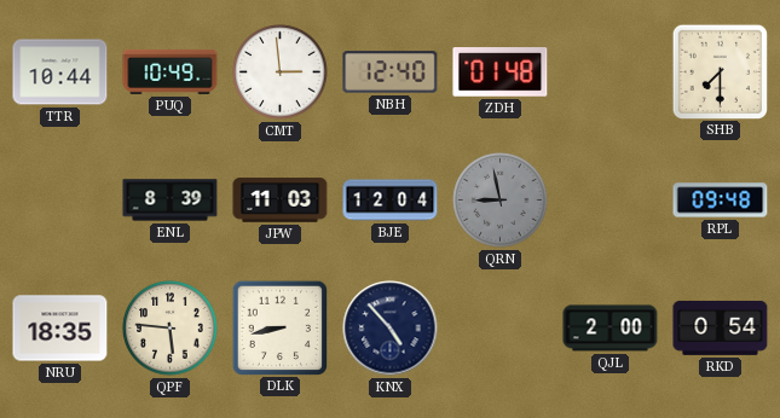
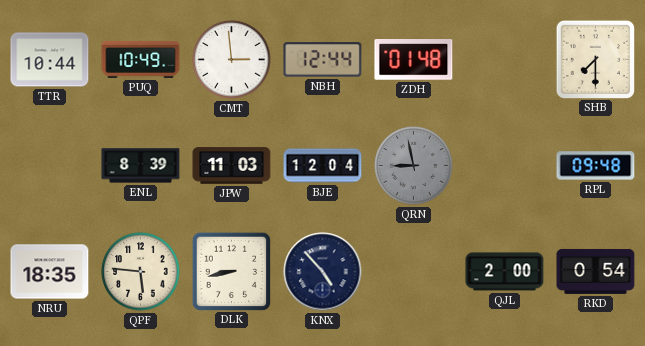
NBH: 12:40 -> 12:44 (323, 60)
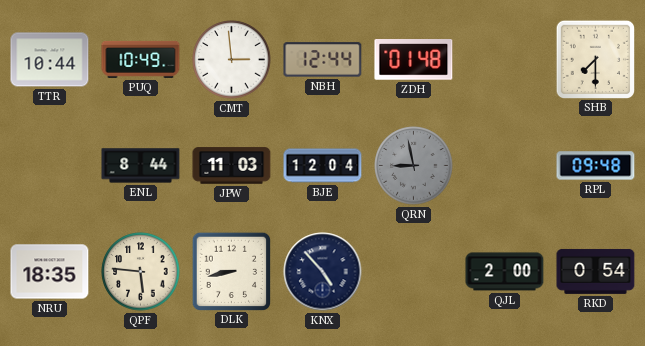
ENL: 8:39 -> 8:44 (141, 166)
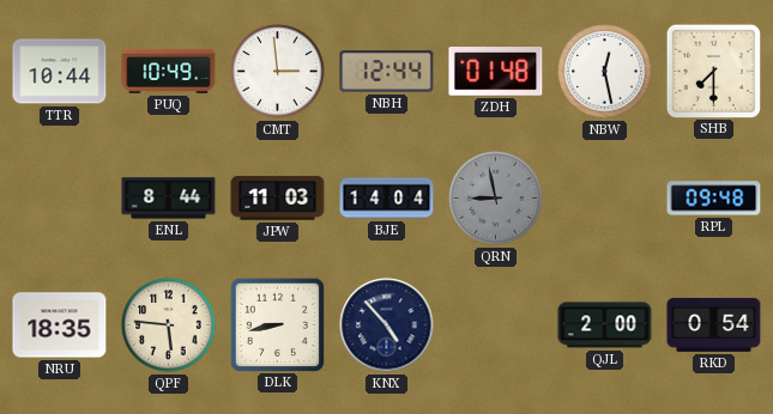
NBW: none -> 12:28 (605, 72)
BJE: 12:04 -> 14:04 (387, 199)
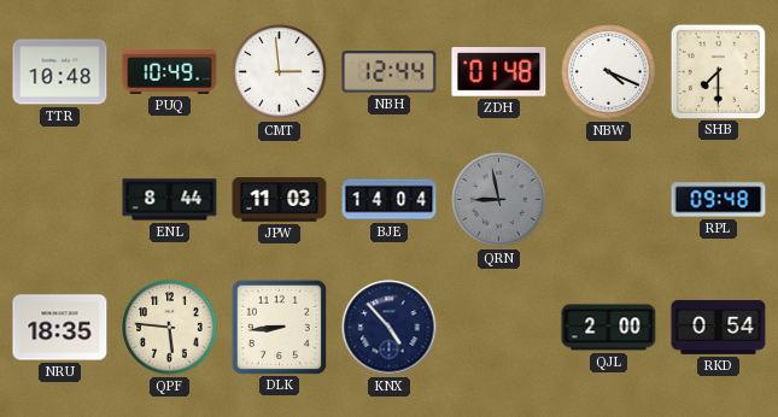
TTR: 10:44 -> 10:48 (60, 72)
NBW: 12:28 -> 4:19 (609, 72)
DLK: 8:43 -> 8:44 (279, 327)
